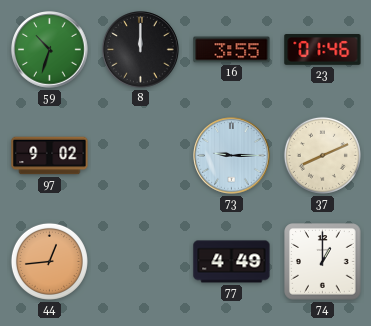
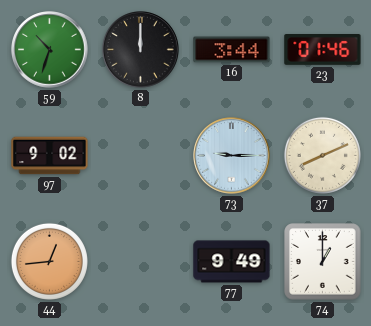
16: 3:55 -> 3:44 (232, 50)
77: 4:49 -> 9:49 (232, 262)
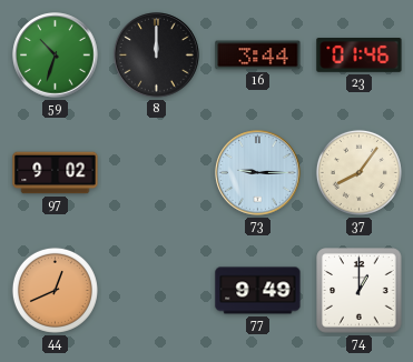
37: 8:11 -> 8:06 (358, 172)
44: 12:44 -> 12:41 (55, 290)
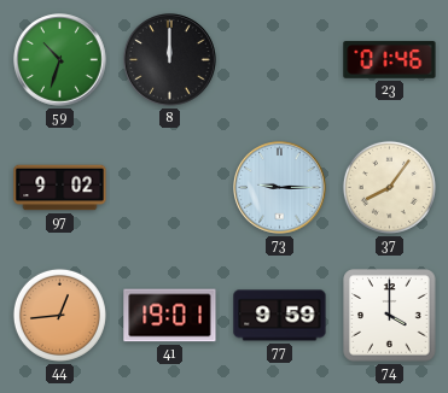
16: 3:44 -> none (258, 56)
44: 12:41 -> 12:44 (59, 315)
41: none -> 19:01 (170, 316)
77: 9:49 -> 9:59 (280, 316)
74: 1:00 -> 4:00 (390, 316)
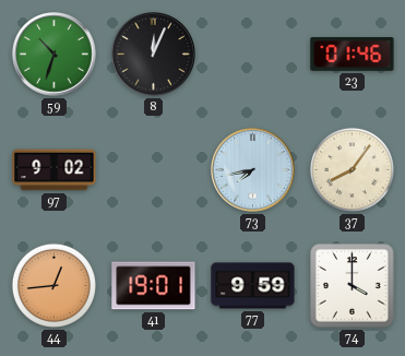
8: 12:00 -> 12:04 (154, 55)
73: 9:15 -> 7:43 (253, 170)
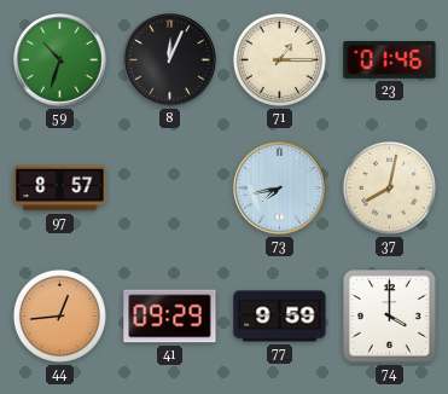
71: none -> 1:15 (279, 59)
97: 9:02 -> 8:57 (60, 189)
37: 8:06 -> 8:02 (389, 187)
41: 19:01 -> 09:29 (170, 317)
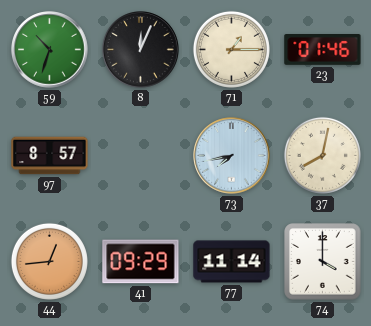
77: 9:59 -> 11:14 (232, 262)
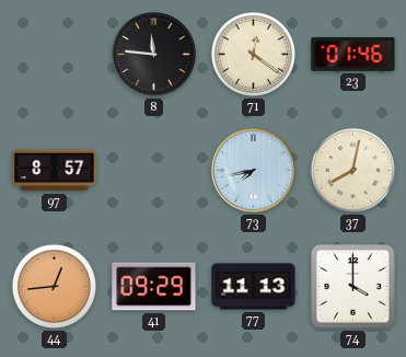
59: 10:33 -> none (50, 50)
8: 12:04 -> 11:46 (154, 55)
71: 1:15 -> 12:21 (253, 54)
77: 11:14 -> 11:13 (254, 287)
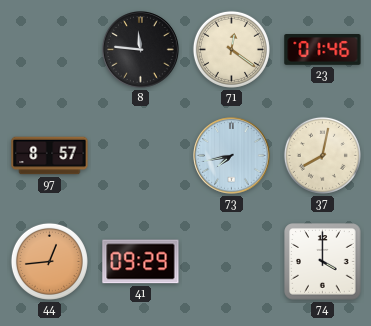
77: 11:13 -> none (254, 287)
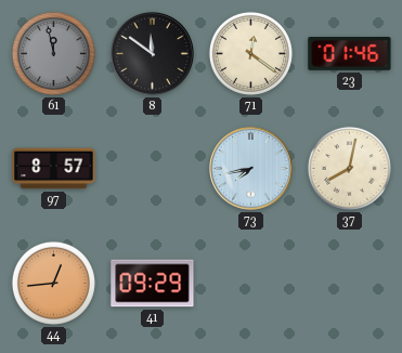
61: none -> 11:58 (53, 53)
8: 11:46 -> 11:51 (153, 54)
74: 4:00 -> none (323, 262)
